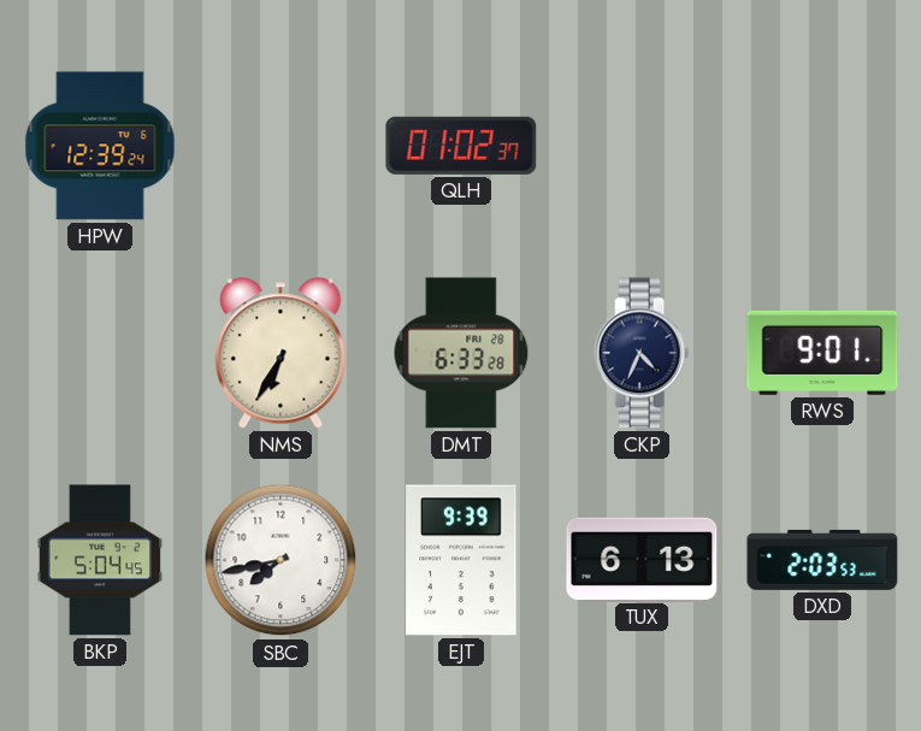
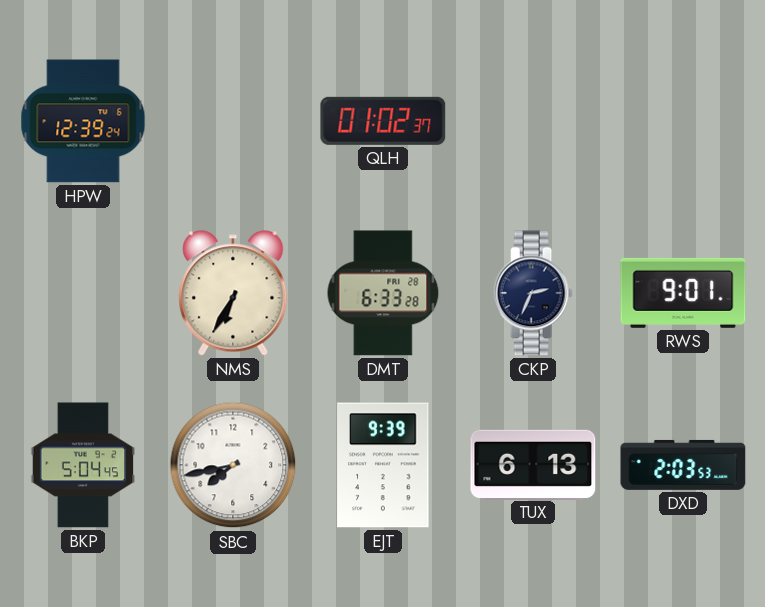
CKP: 4:34 -> 2:34 (533, 293)
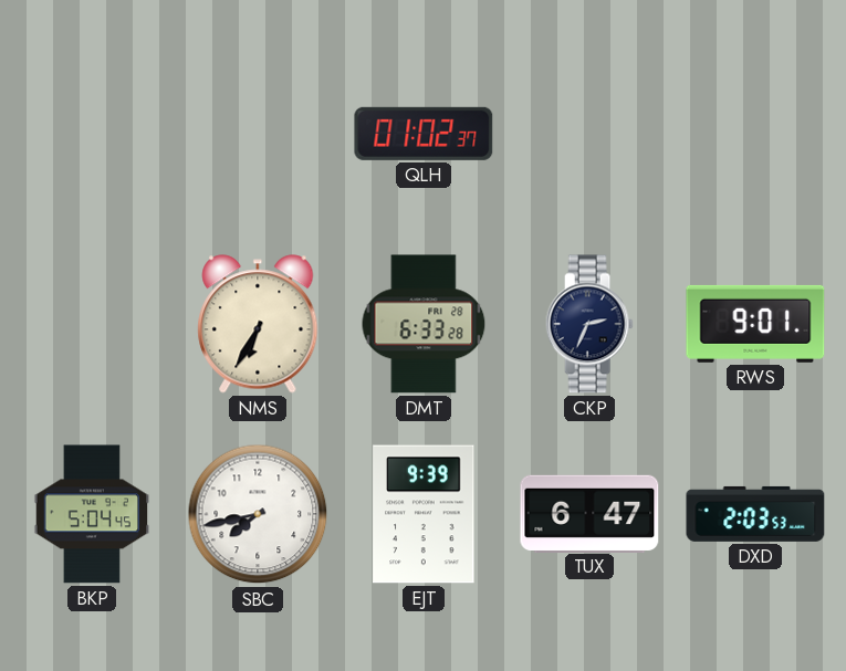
HPW: 12:39 -> none (83, 121)
TUX: 6:13 -> 6:47 (589, 513)
